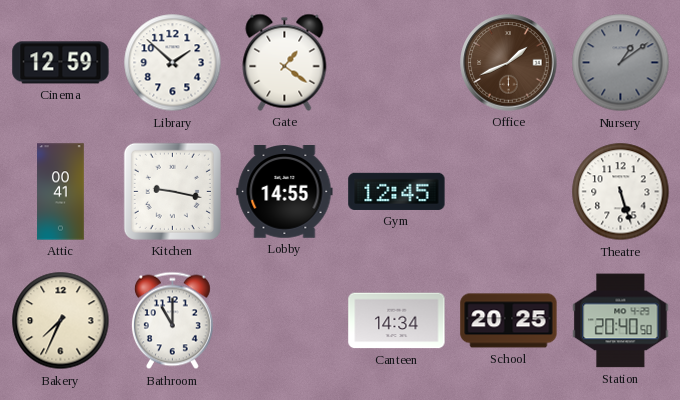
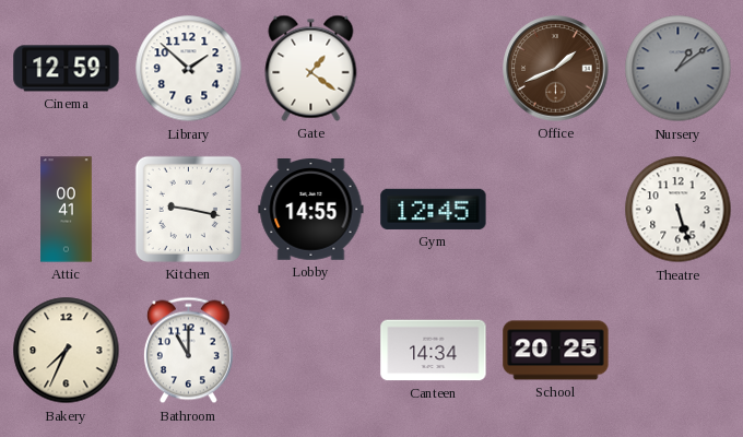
Station: 20:40 -> none (621, 321)
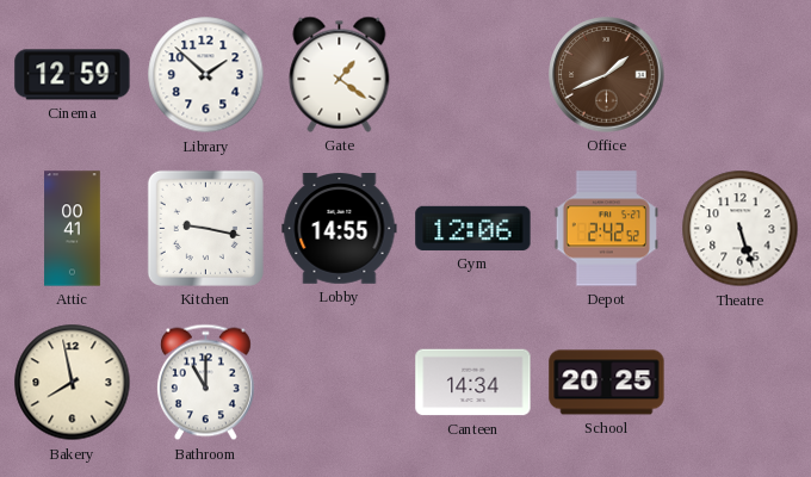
Nursery: 1:09 -> none (679, 69)
Gym: 12:45 -> 12:06 (473, 228)
Depot: none -> 2:42 (606, 229)
Bakery: 7:34 -> 7:58 (73, 383)
